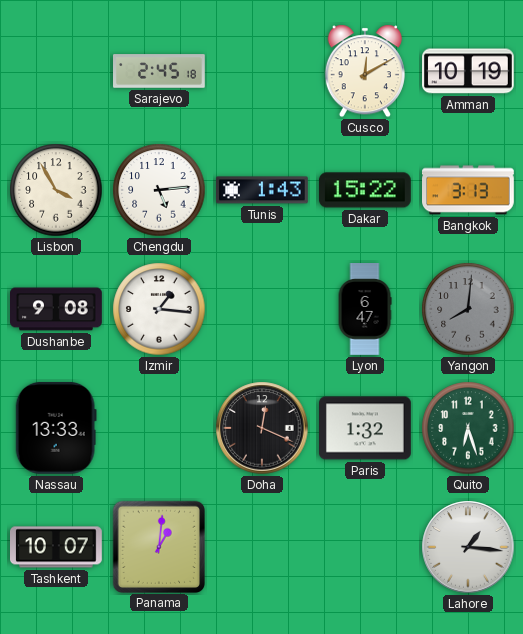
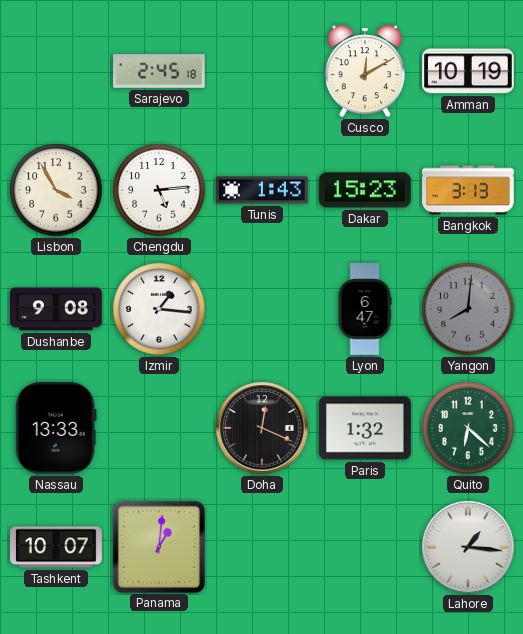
Dakar: 15:22 -> 15:23 (365, 190)
Quito: 6:27 -> 6:22 (468, 428)
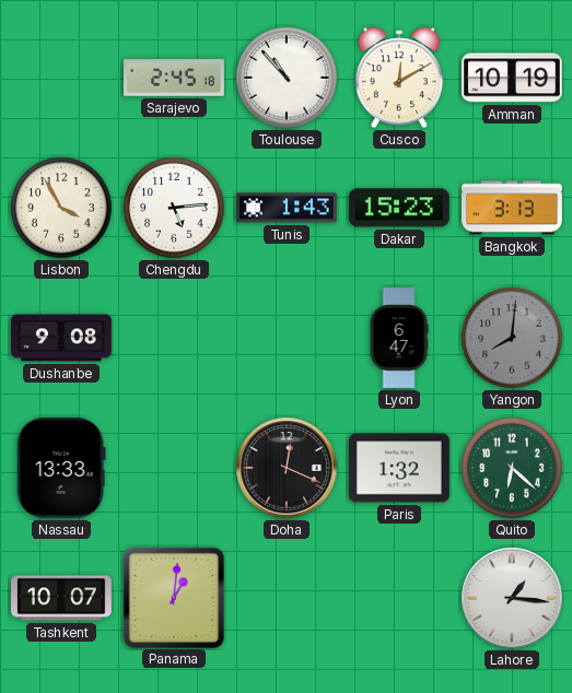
Toulouse: none -> 10:53 (287, 78)
Izmir: 1:16 -> none (159, 309)
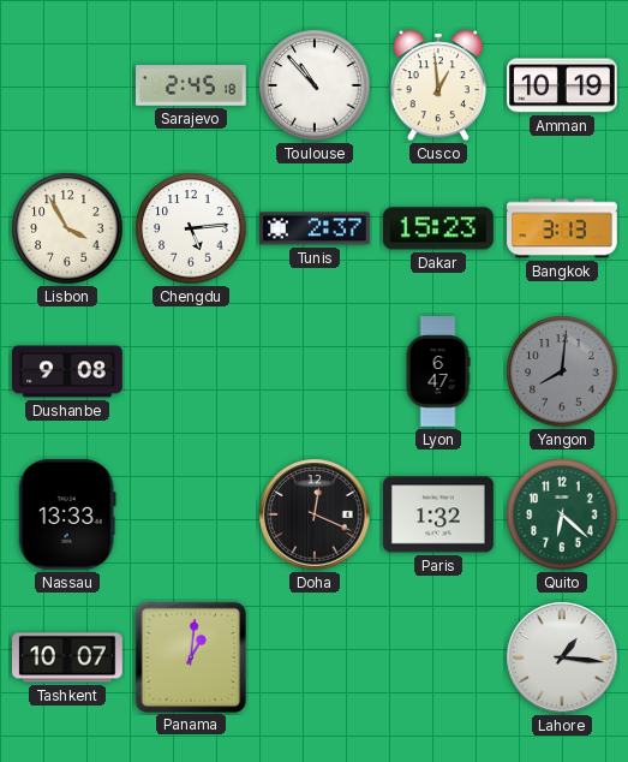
Cusco: 12:10 -> 12:59 (438, 85)
Tunis: 1:43 -> 2:37 (316, 228)
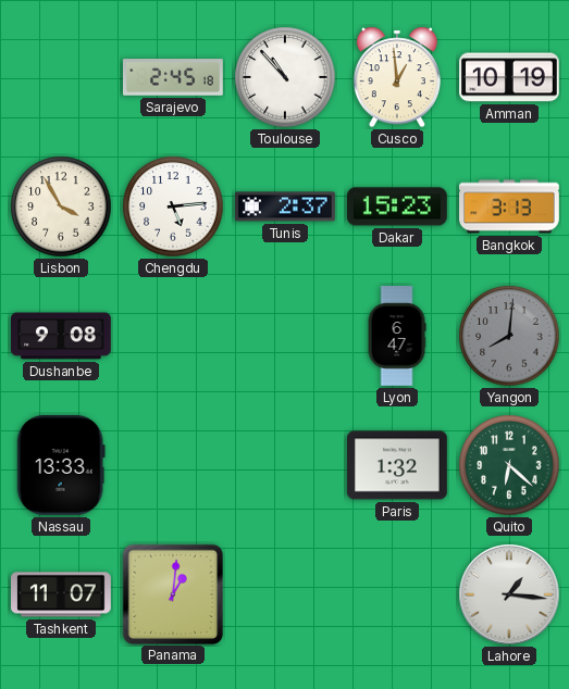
Doha: 12:19 -> none (315, 514)
Tashkent: 10:07 -> 11:07 (62, 594)
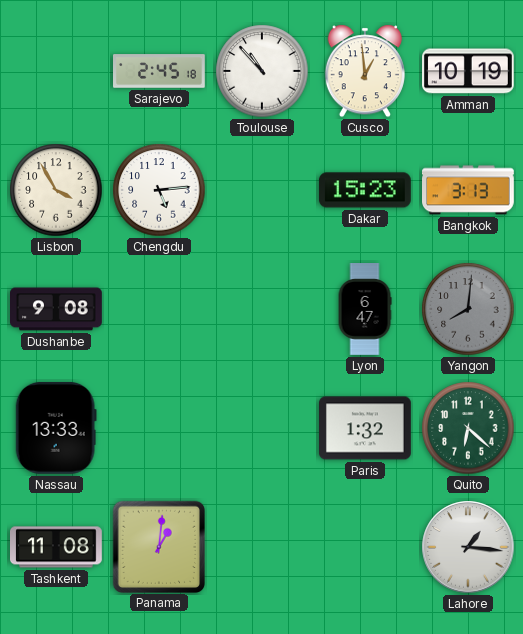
Tunis: 2:37 -> none (286, 206)
Tashkent: 11:07 -> 11:08 (57, 547)
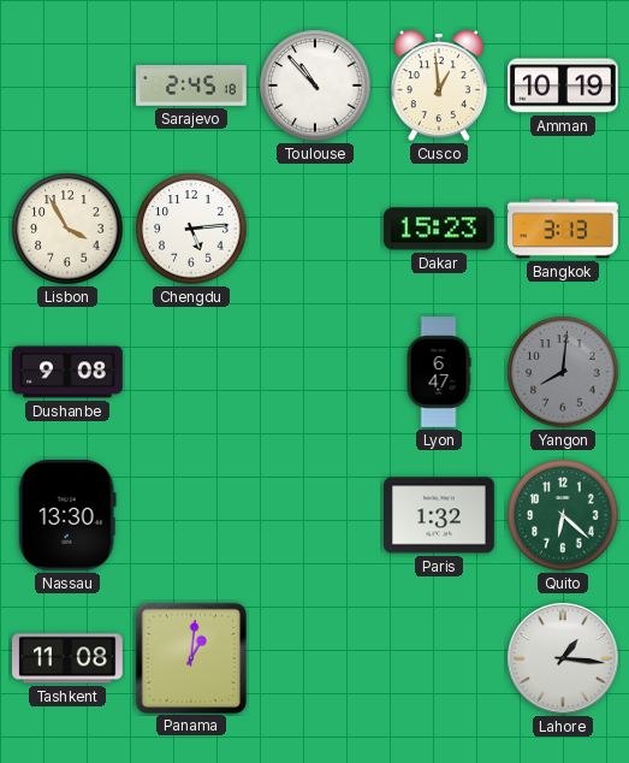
Nassau: 13:33 -> 13:30 (67, 515)
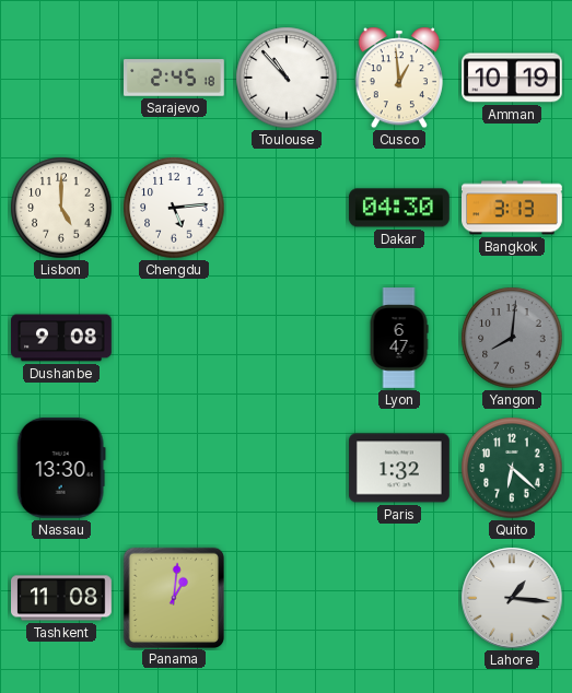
Lisbon: 3:55 -> 5:00 (61, 208)
Dakar: 15:23 -> 04:30 (399, 208)
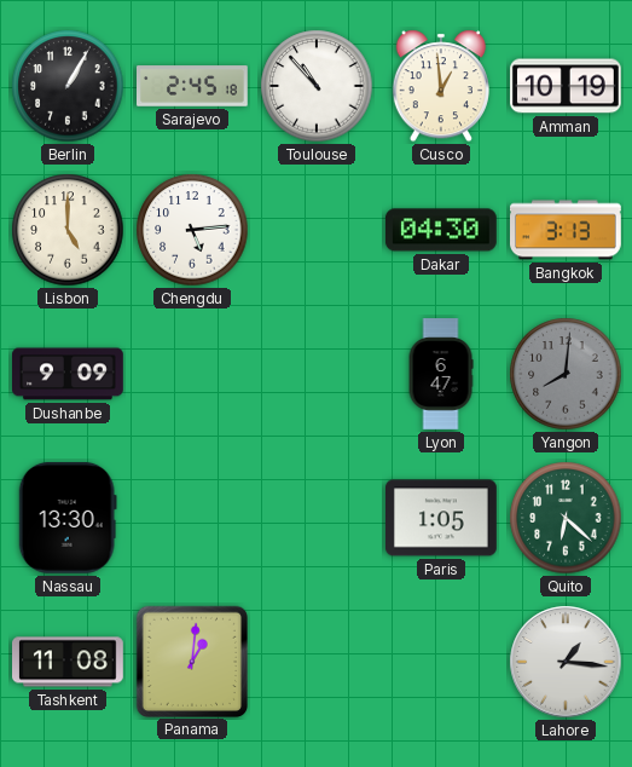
Berlin: none -> 1:05 (68, 86)
Dushanbe: 9:08 -> 9:09 (69, 374)
Paris: 1:32 -> 1:05 (442, 518)
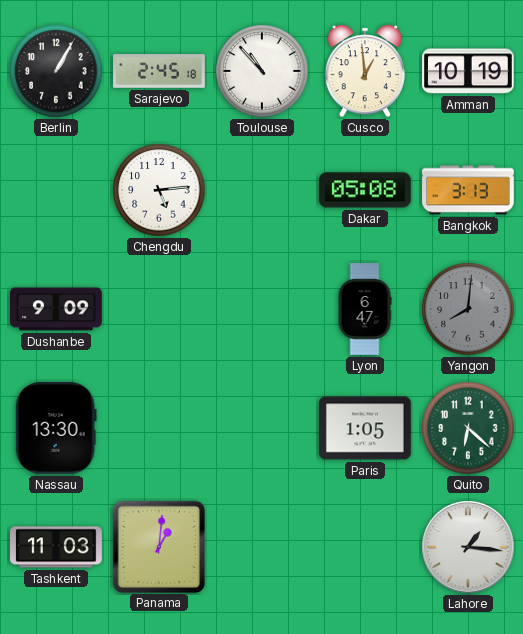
Lisbon: 5:00 -> none (68, 230)
Dakar: 04:30 -> 05:08 (365, 190)
Tashkent: 11:08 -> 11:03 (57, 547)
